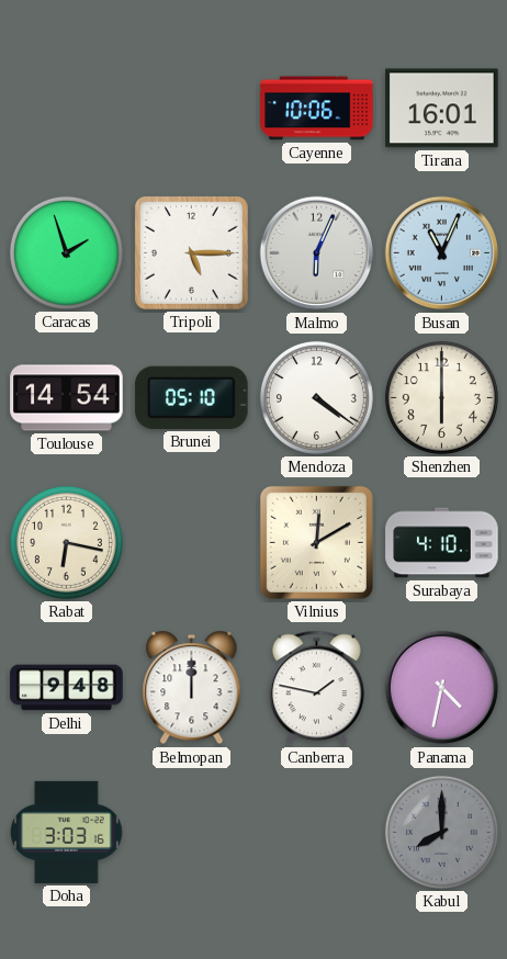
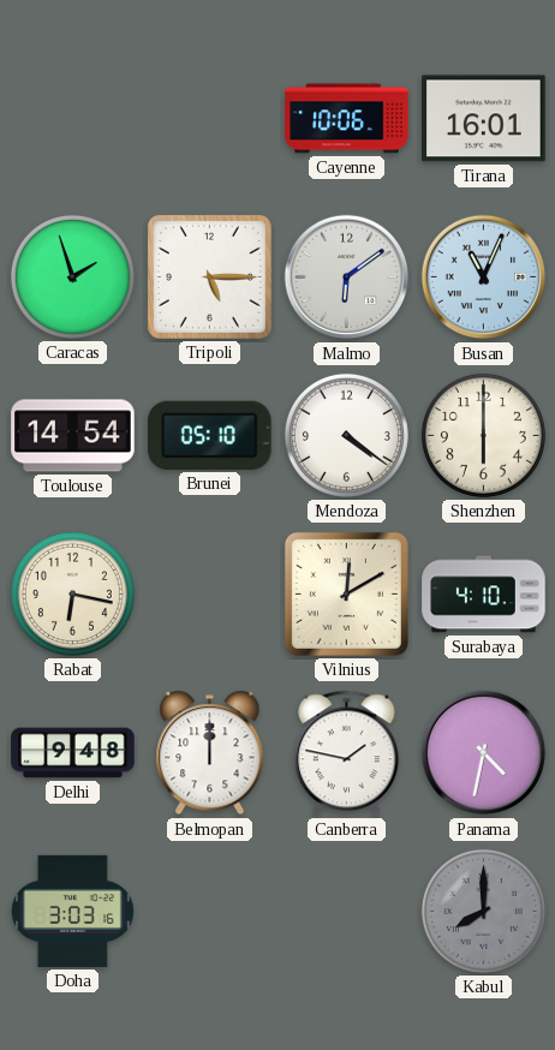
Malmo: 6:04 -> 6:09 (347, 278)
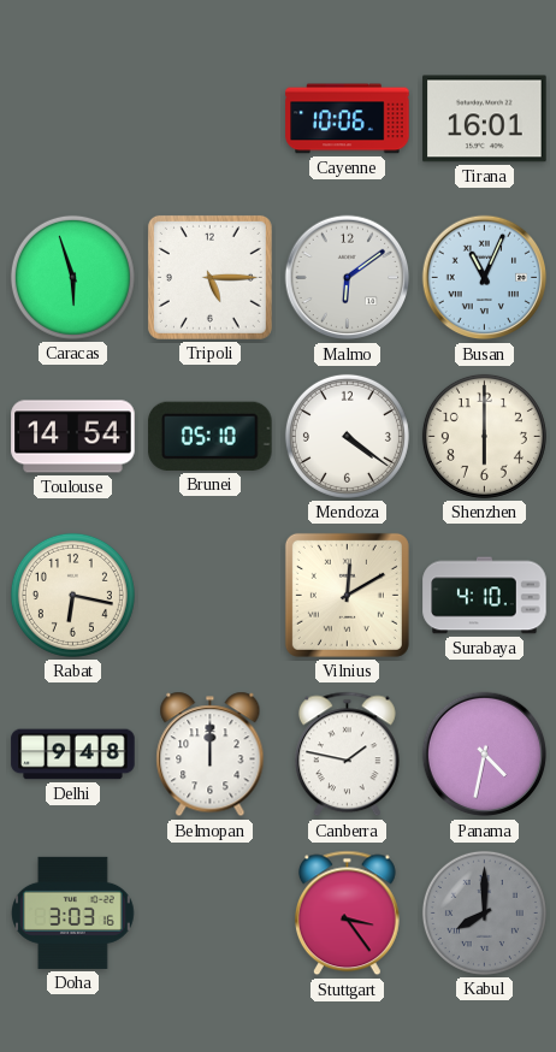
Caracas: 1:57 -> 5:57 (72, 277)
Stuttgart: none -> 3:24 (347, 914)
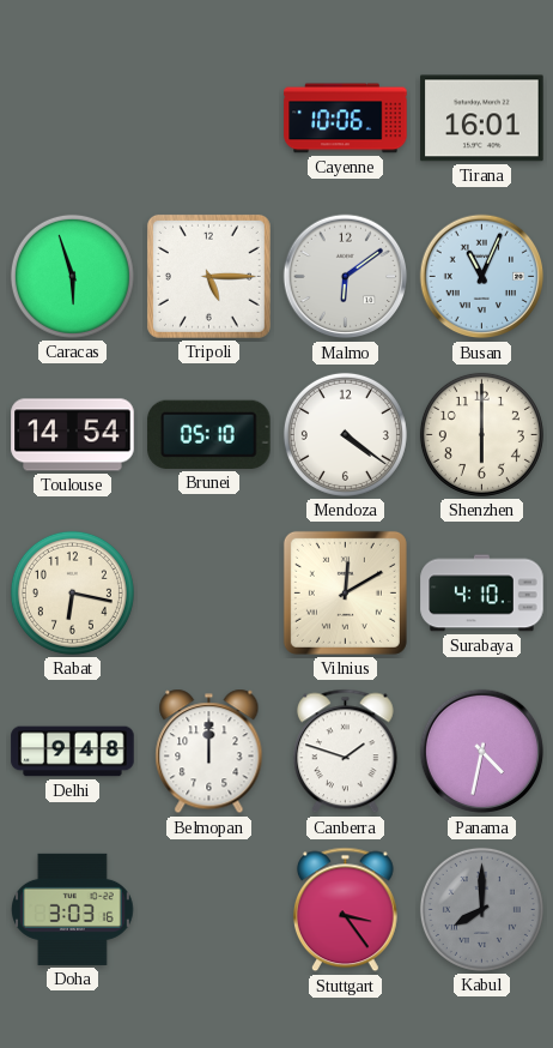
Canberra: 1:47 -> 1:48 (345, 752)
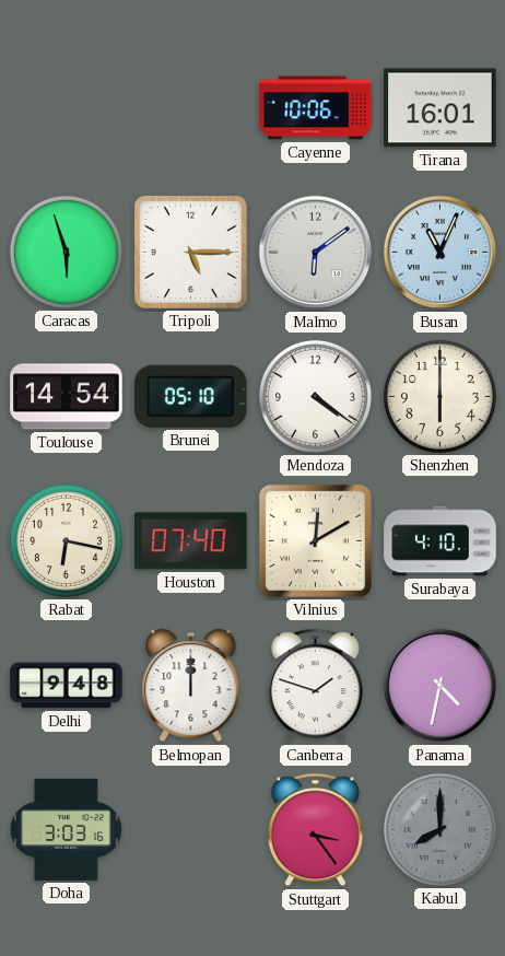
Houston: none -> 07:40 (191, 541)
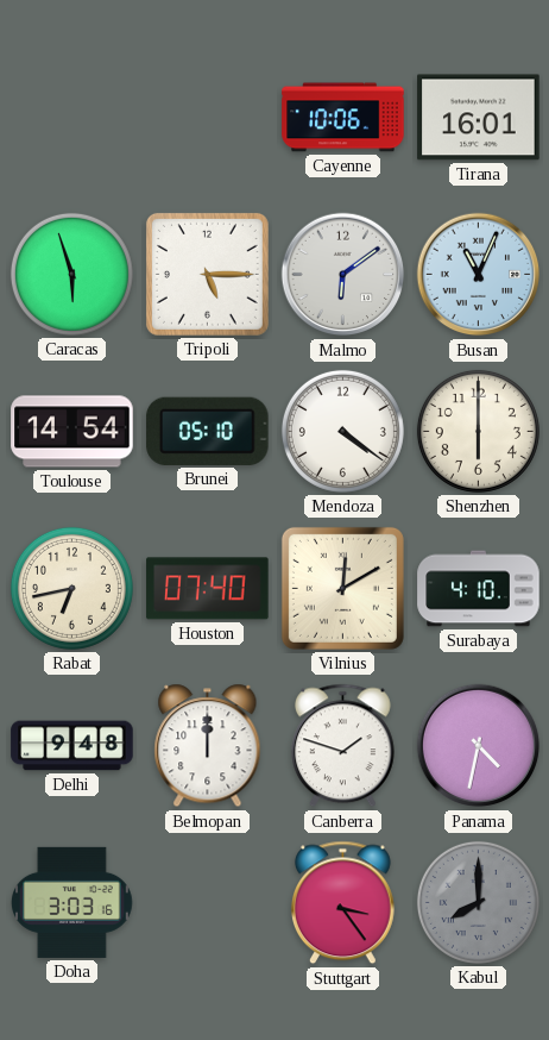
Rabat: 6:17 -> 6:43 (71, 588)
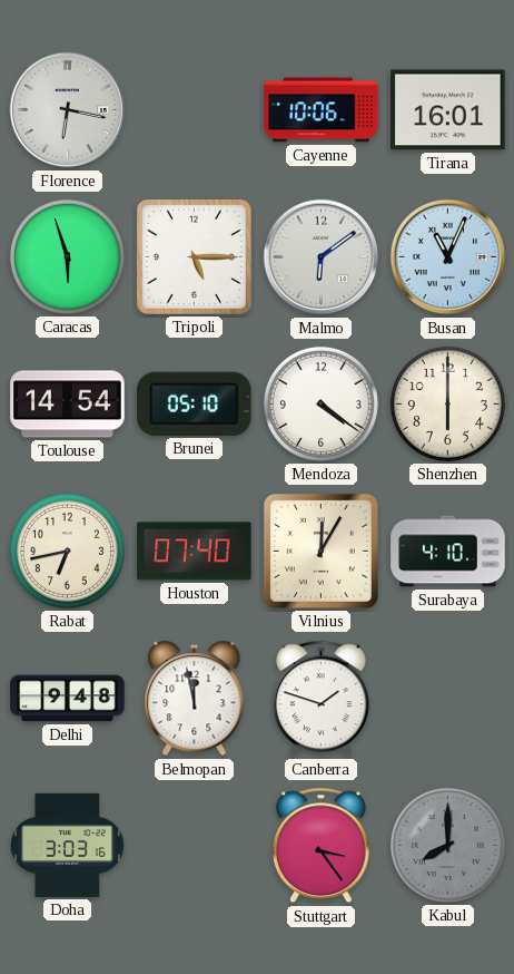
Florence: none -> 6:17 (68, 110)
Vilnius: 12:10 -> 12:05 (320, 551)
Belmopan: 12:00 -> 11:58 (195, 699)
Panama: 4:32 -> none (479, 746)
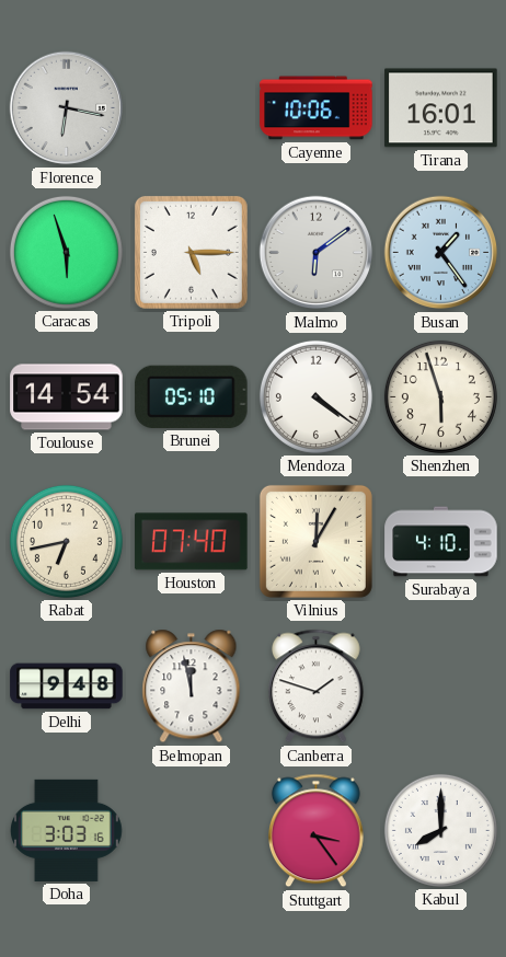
Busan: 11:04 -> 1:24 (441, 253)
Shenzhen: 6:00 -> 5:57 (440, 396)
Kabul dial: grey -> white (440, 830)
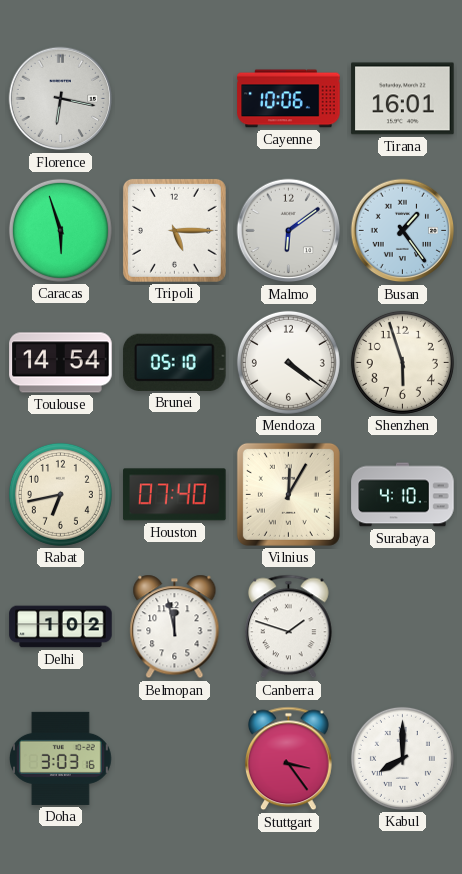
Delhi: 9:48 -> 1:02 (61, 627)
